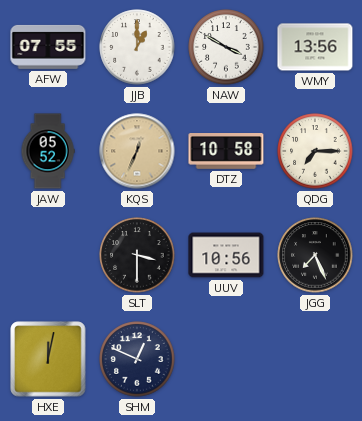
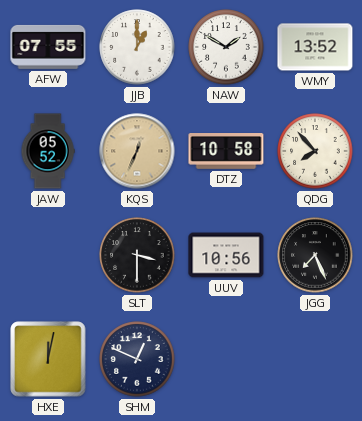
NAW: 3:50 -> 1:50 (226, 47)
WMY: 13:56 -> 13:52 (315, 47)
QDG: 7:15 -> 7:53 (315, 151)
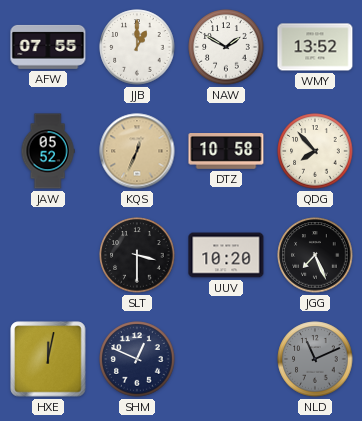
UUV: 10:56 -> 10:20 (226, 255)
NLD: none -> 11:11 (315, 359)
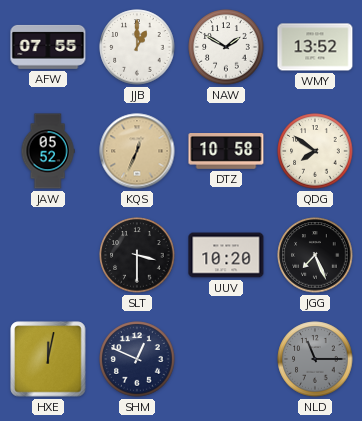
QDG: 7:53 -> 7:51 (315, 151)
NLD: 11:11 -> 11:15 (315, 359)
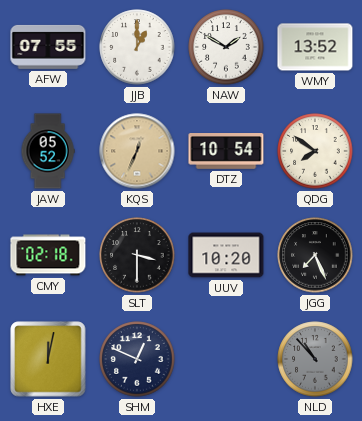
DTZ: 10:58 -> 10:54 (226, 152)
CMY: none -> 02:18 (48, 255)
NLD: 11:15 -> 10:53 (315, 359)
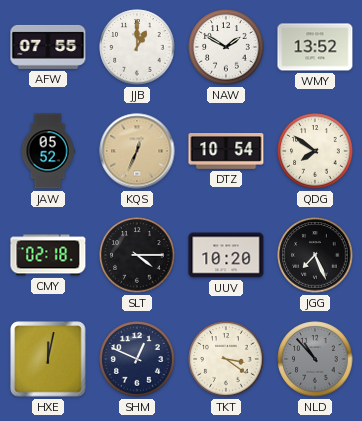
SLT: 3:30 -> 4:15 (137, 255)
TKT: none -> 3:21 (226, 359)
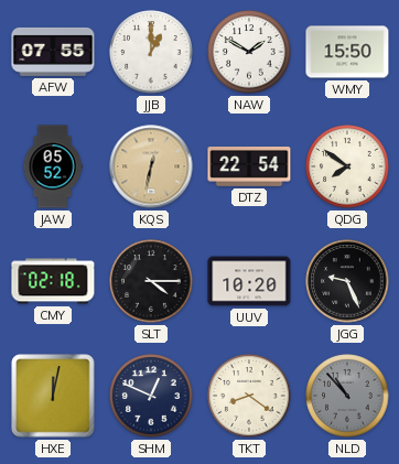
WMY: 13:52 -> 15:50 (347, 52)
KQS: 12:34 -> 12:32 (151, 166)
DTZ: 10:54 -> 22:54 (249, 168)
JGG: 7:26 -> 9:26 (347, 281)
TKT: 3:21 -> 8:21 (249, 396)
